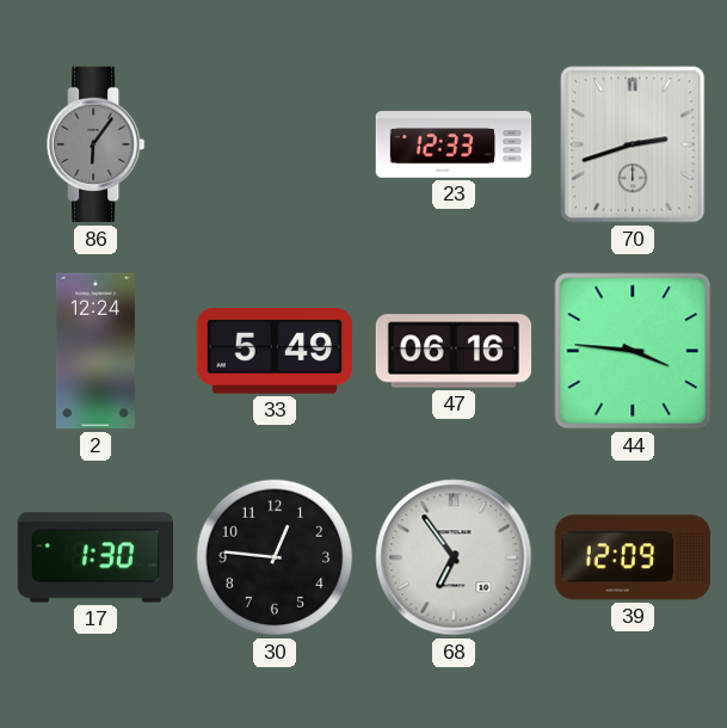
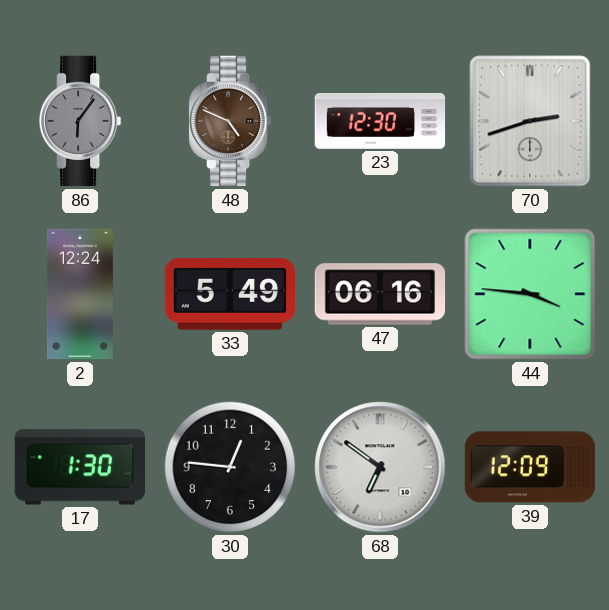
48: none -> 4:49 (231, 121)
23: 12:33 -> 12:30 (380, 121)
68: 6:54 -> 6:51 (380, 467)
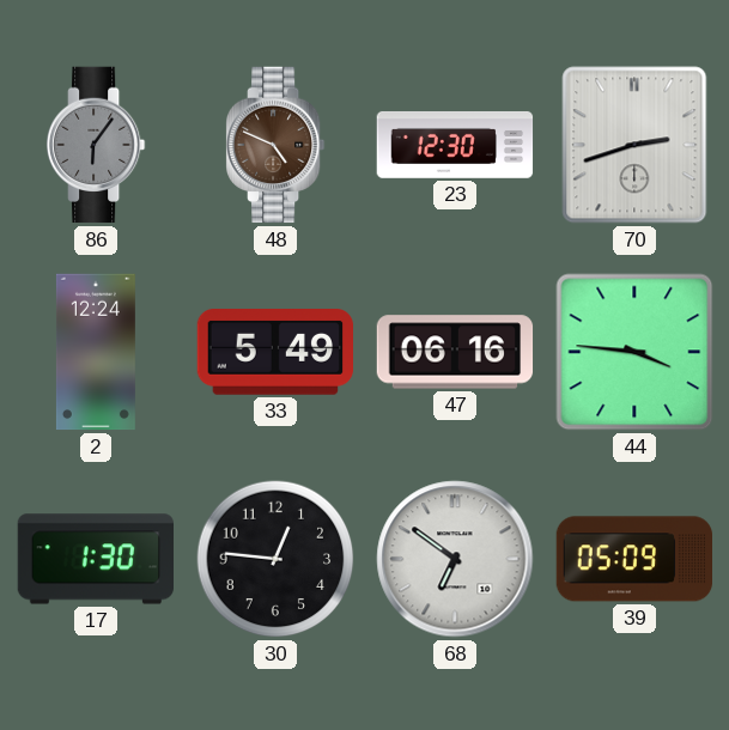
39: 12:09 -> 05:09 (633, 559)
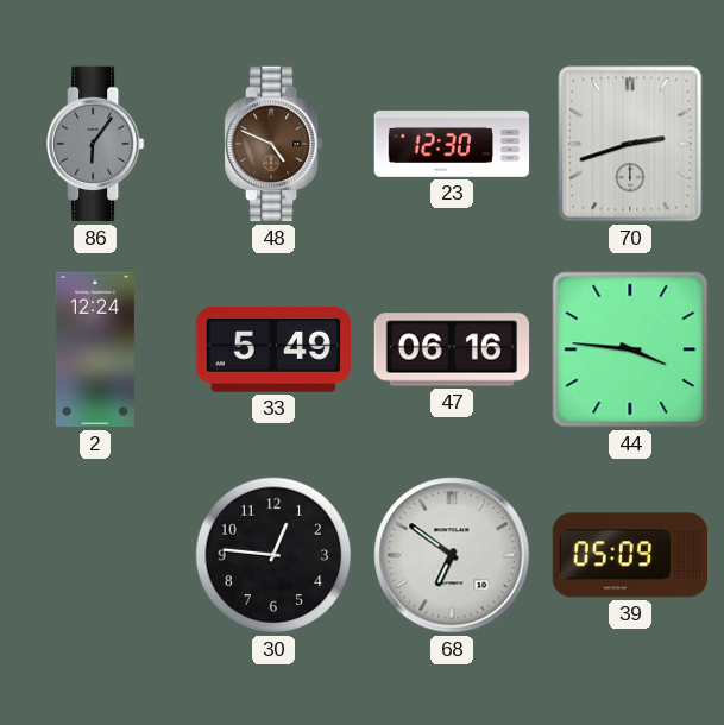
17: 1:30 -> none (95, 559)
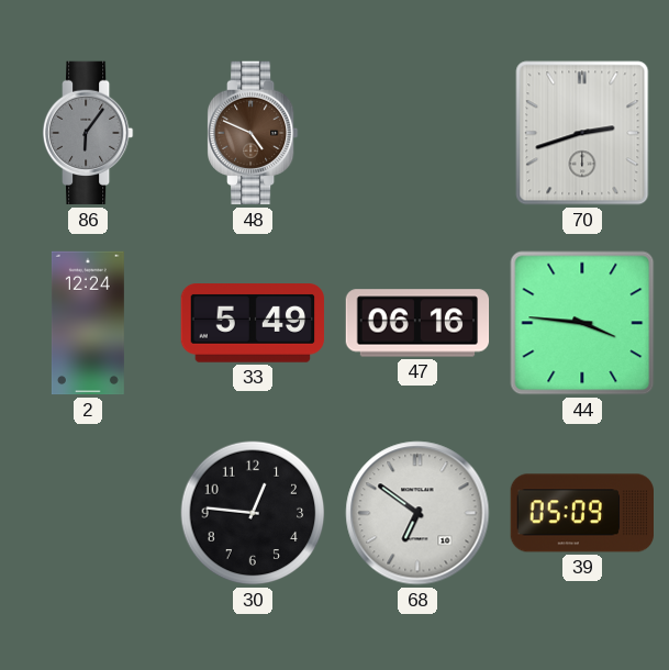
23: 12:30 -> none (452, 144)
